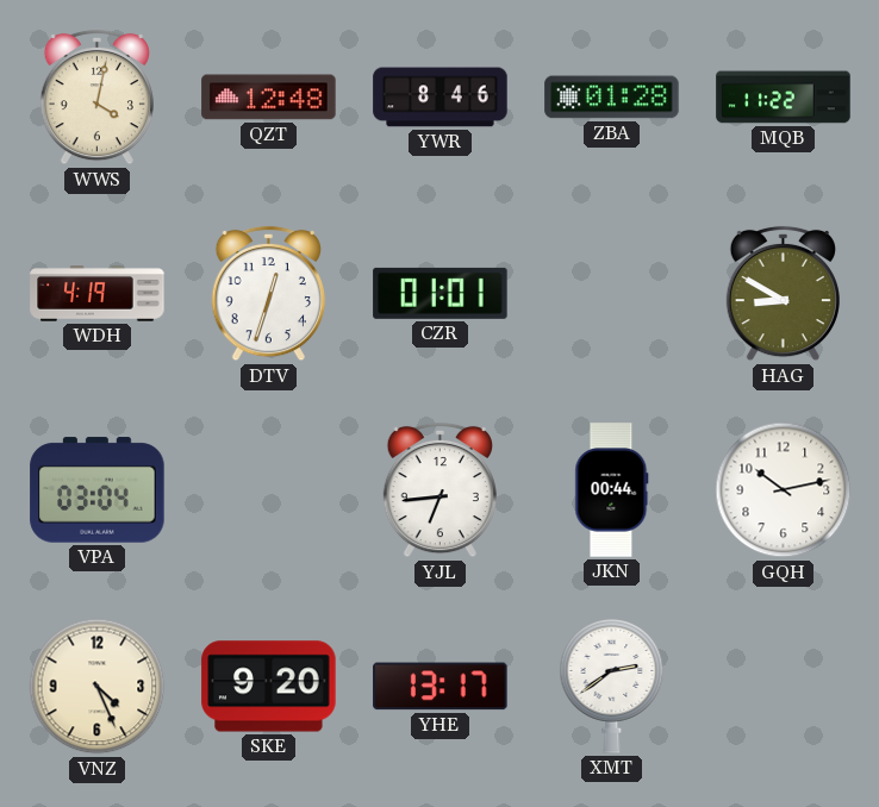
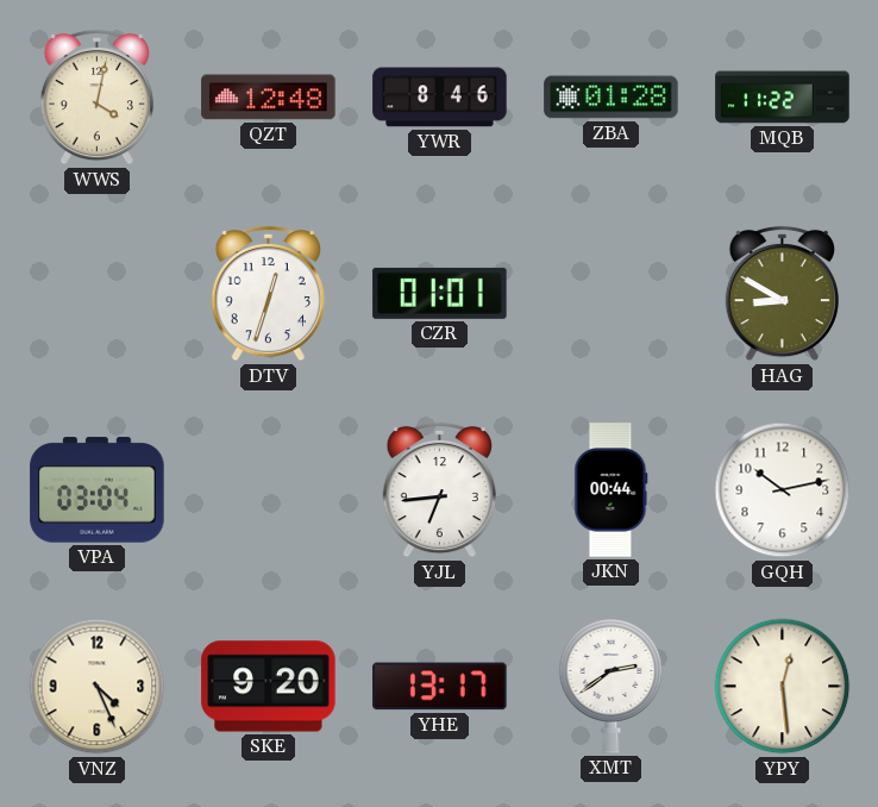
WDH: 4:19 -> none (98, 294)
YPY: none -> 12:29 (783, 687)
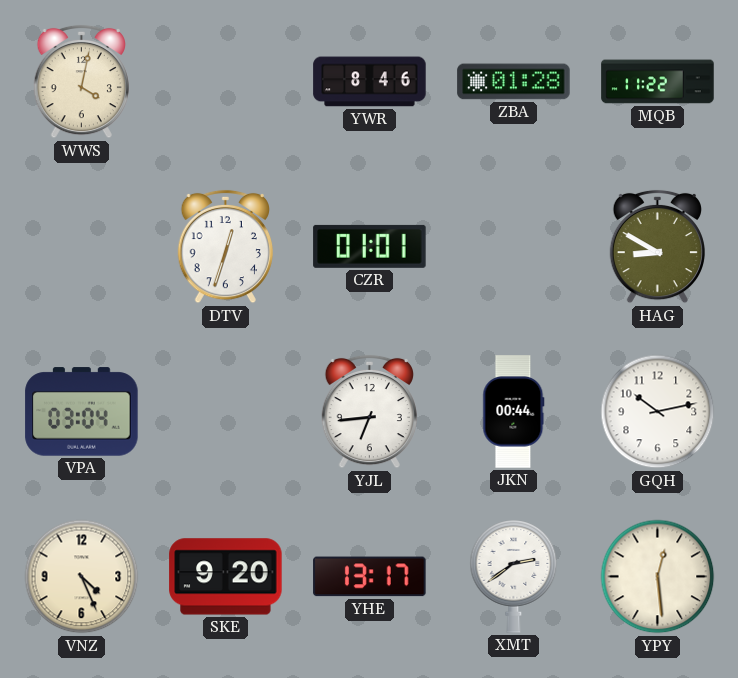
QZT: 12:48 -> none (269, 98)
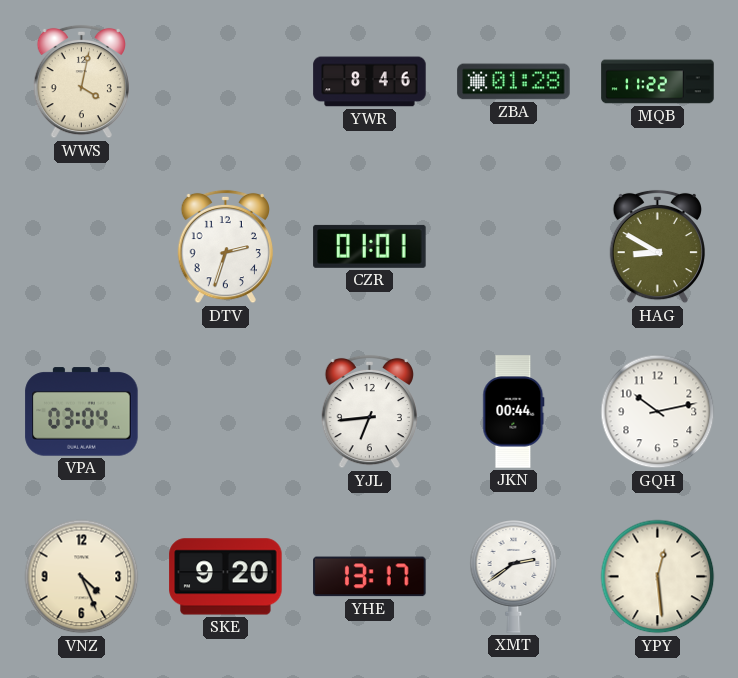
DTV: 12:33 -> 2:33 (225, 247)
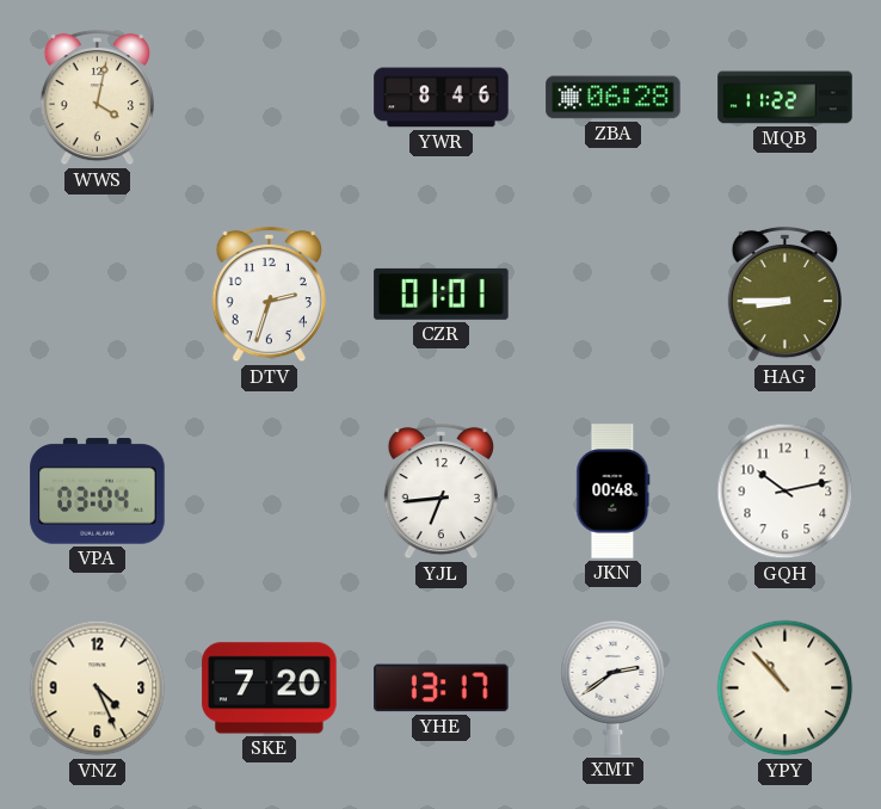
ZBA: 01:28 -> 06:28 (614, 98)
HAG: 8:50 -> 8:45 (784, 295)
JKN: 00:44 -> 00:48 (614, 492)
SKE: 9:20 -> 7:20 (270, 688)
YPY: 12:29 -> 10:53 (785, 688)
